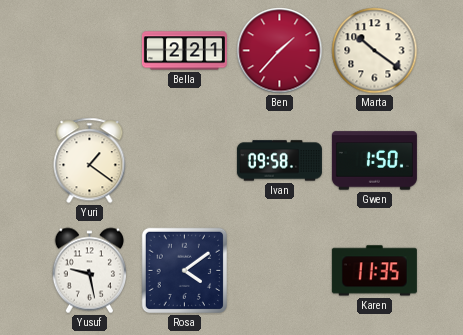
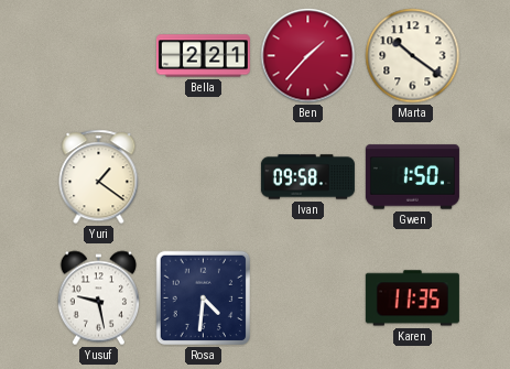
Rosa: 4:09 -> 4:31 (204, 299)
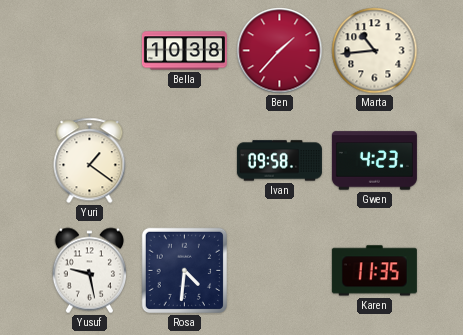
Bella: 2:21 -> 10:38 (184, 51)
Marta: 10:21 -> 10:44 (375, 51)
Gwen: 1:50 -> 4:23 (374, 161)
